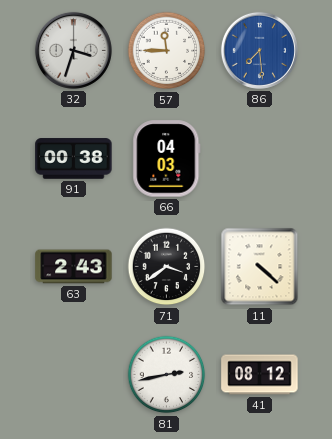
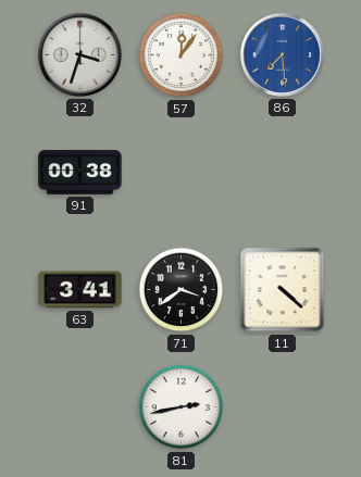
57: 11:45 -> 12:06 (182, 55)
66: 04:03 -> none (167, 159)
63: 2:43 -> 3:41 (80, 290)
41: 08:12 -> none (260, 375)
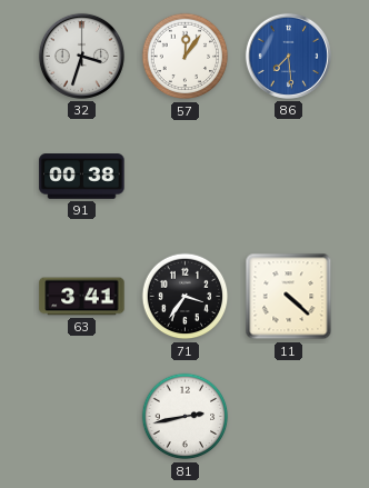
71: 3:39 -> 3:36 (186, 297)
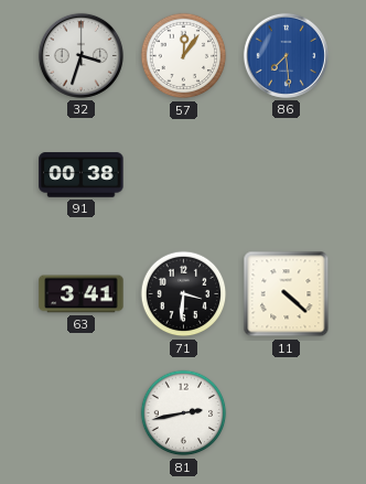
71: 3:36 -> 3:31 (184, 294)
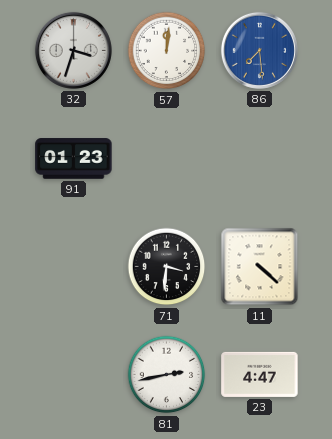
57: 12:06 -> 12:01 (167, 51)
91: 00:38 -> 01:23 (74, 159)
63: 3:41 -> none (82, 294)
23: none -> 4:47 (260, 374)
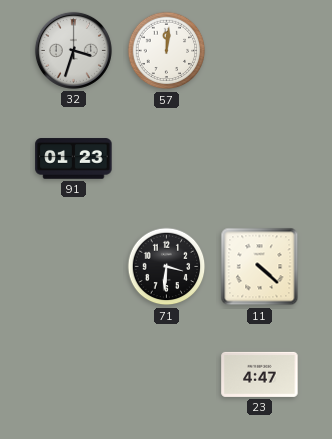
86: 7:29 -> none (259, 50)
81: 2:43 -> none (167, 375)
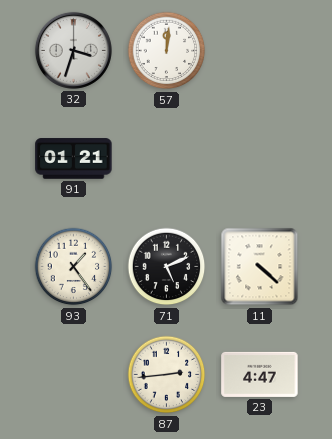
91: 01:23 -> 01:21 (74, 159)
93: none -> 1:24 (74, 267)
71: 3:31 -> 5:11 (167, 267)
87: none -> 2:44 (167, 375)
